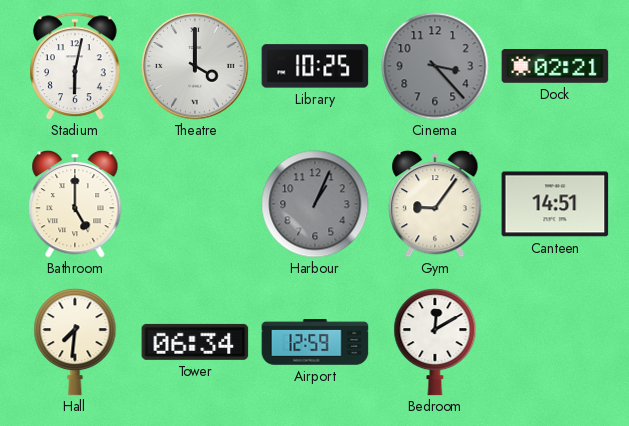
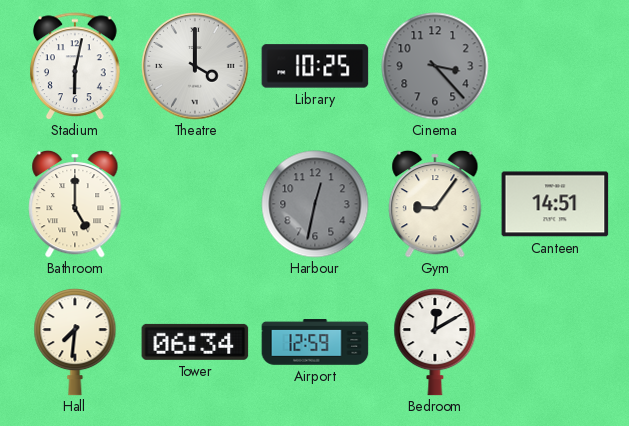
Dock: 02:21 -> none (555, 67)
Harbour: 1:04 -> 12:32 (315, 204)
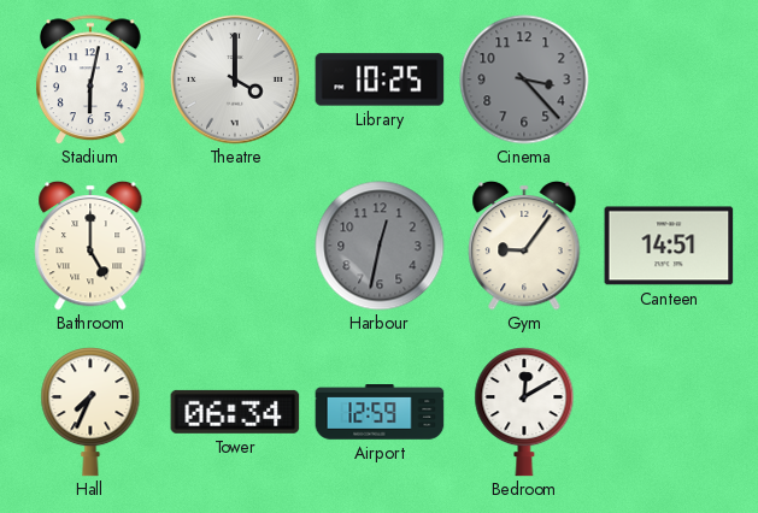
Hall: 7:31 -> 7:34 (90, 413)
